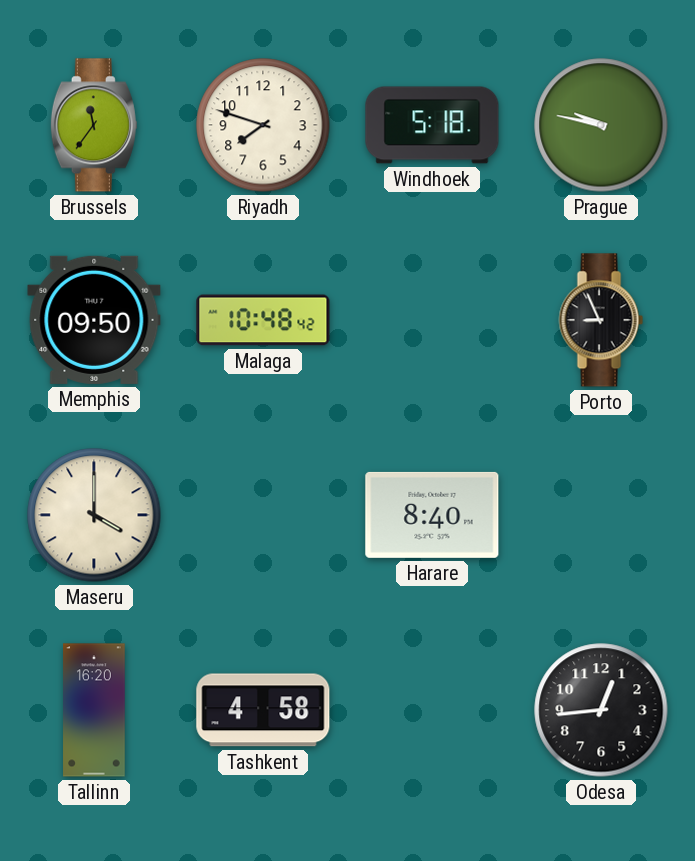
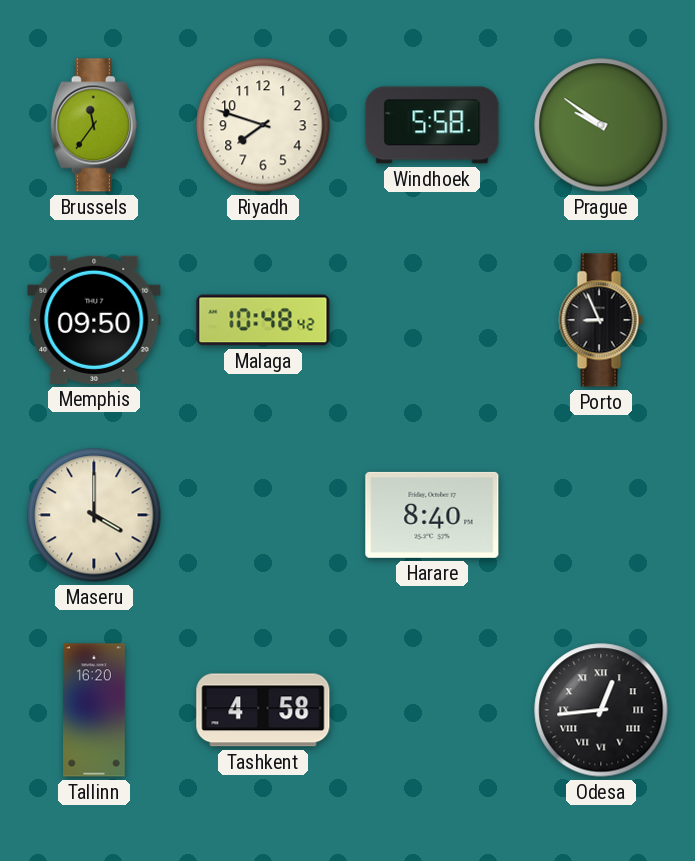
Windhoek: 5:18 -> 5:58 (432, 125)
Prague: 9:47 -> 9:51 (601, 125)
Odesa numerals: Arabic -> Roman (601, 710)
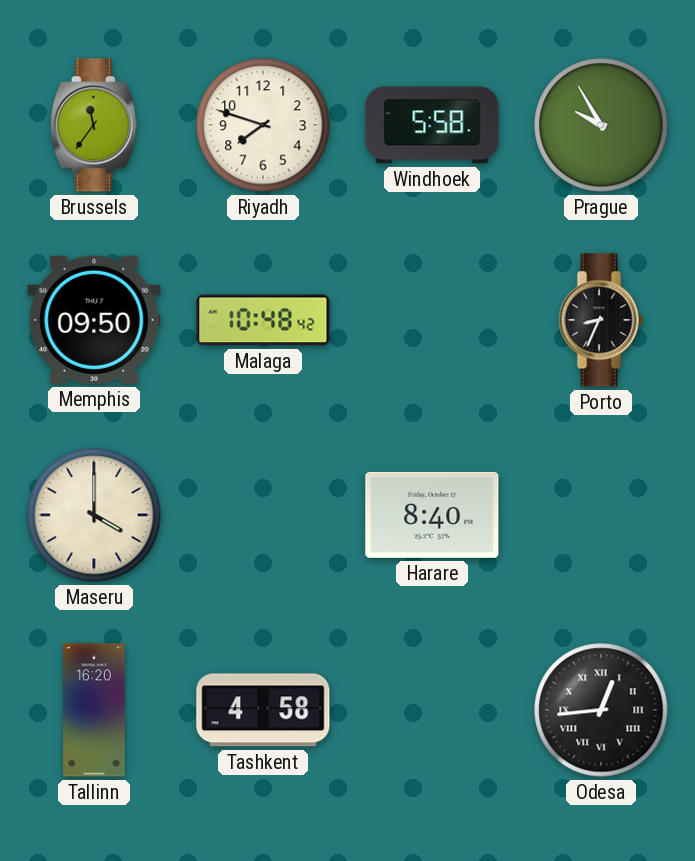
Prague: 9:51 -> 9:55 (601, 125)
Porto: 8:56 -> 8:34 (601, 320)
